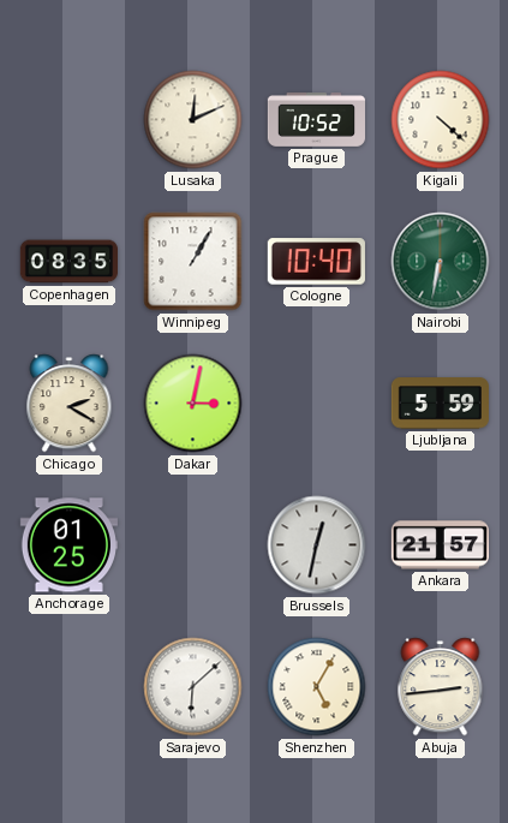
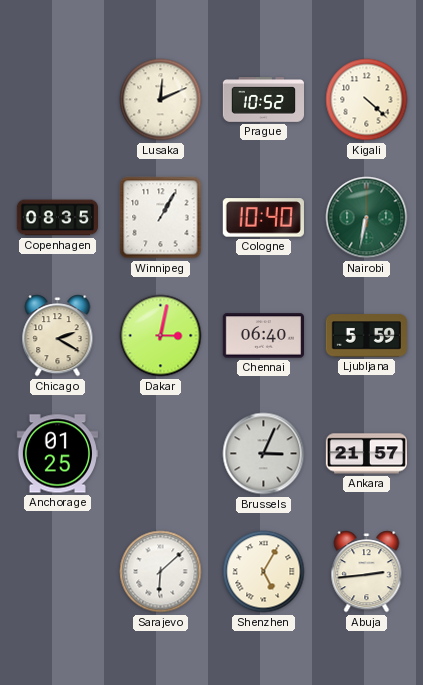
Chennai: none -> 06:40 (263, 336)
Brussels: 12:32 -> 3:04 (264, 454)
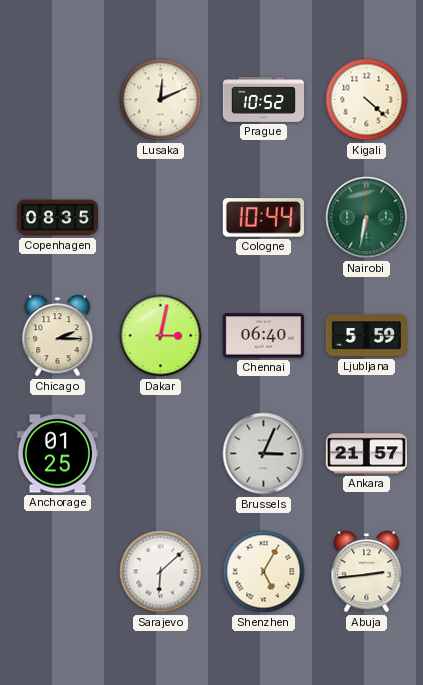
Winnipeg: 1:05 -> none (161, 218)
Cologne: 10:40 -> 10:44 (263, 218)
Chicago: 2:20 -> 2:15 (58, 336)
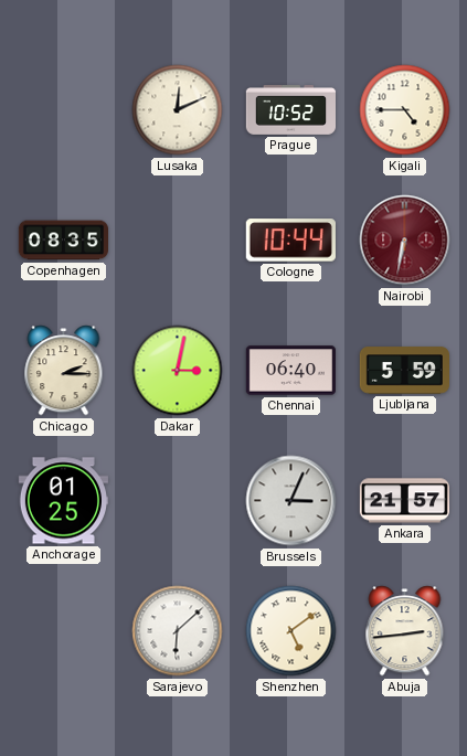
Kigali: 4:22 -> 4:45 (405, 110)
Nairobi dial: green -> burgundy (405, 241)
Shenzhen: 5:05 -> 5:09 (291, 631)
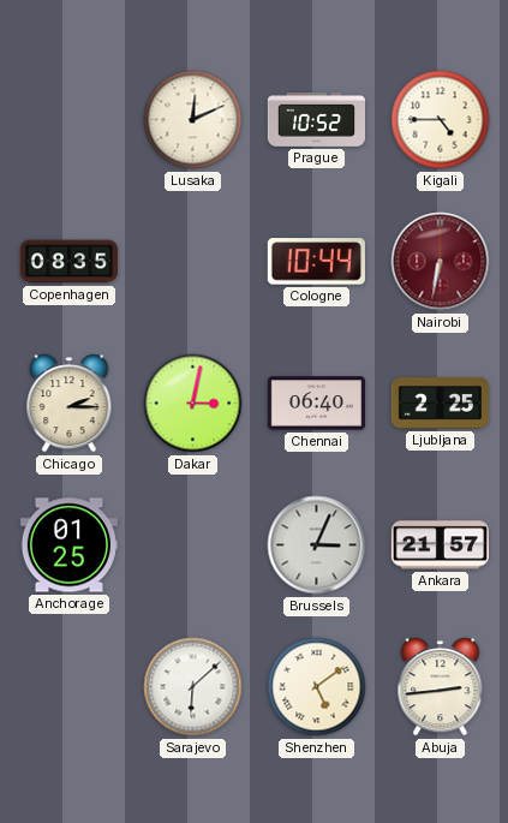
Ljubljana: 5:59 -> 2:25 (440, 404)
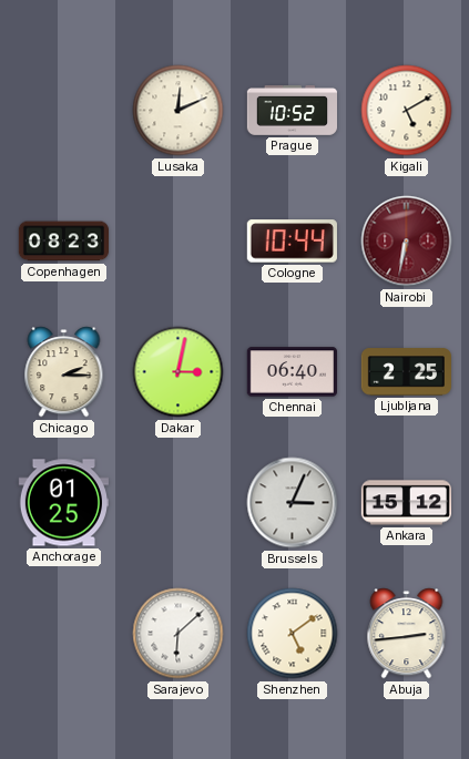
Kigali: 4:45 -> 5:10 (407, 111)
Copenhagen: 08:35 -> 08:23 (63, 242)
Ankara: 21:57 -> 15:12 (406, 503)
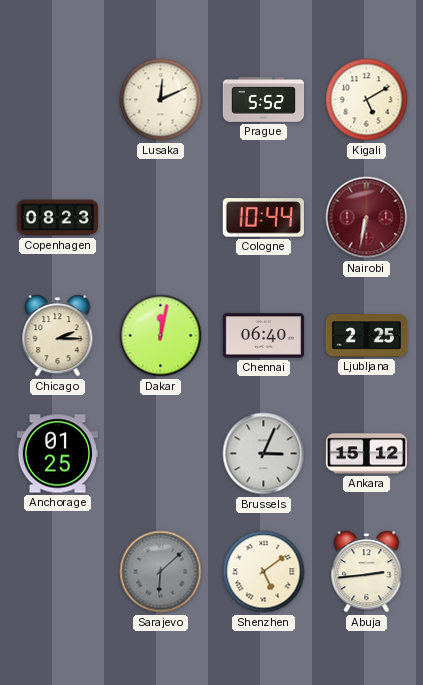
Prague: 10:52 -> 5:52 (264, 100)
Dakar: 3:02 -> 12:02 (161, 336)
Sarajevo dial: white -> grey (161, 572)
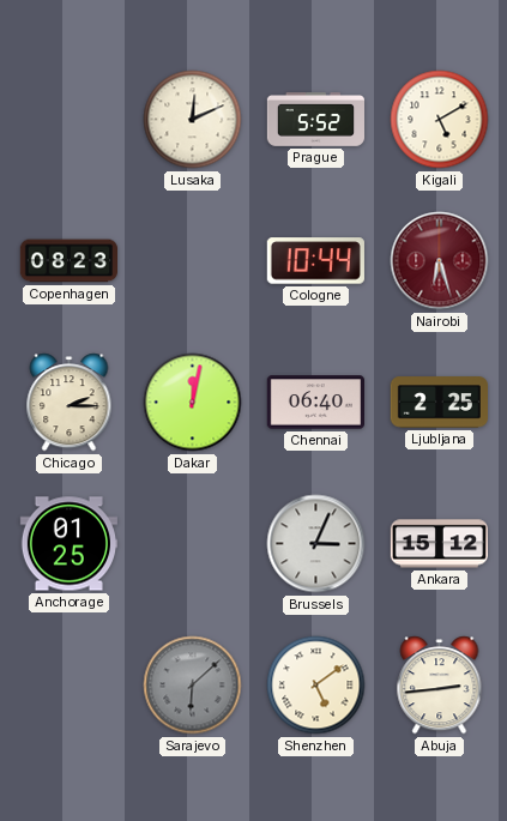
Nairobi: 6:32 -> 6:27 (440, 261)
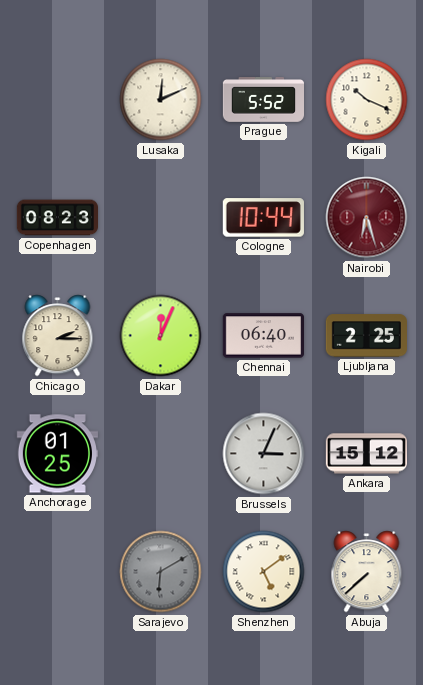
Kigali: 5:10 -> 10:19 (367, 100)
Dakar: 12:02 -> 12:04 (161, 336)
Sarajevo: 6:08 -> 6:10 (161, 572)
Abuja: 2:44 -> 7:38 (367, 572)
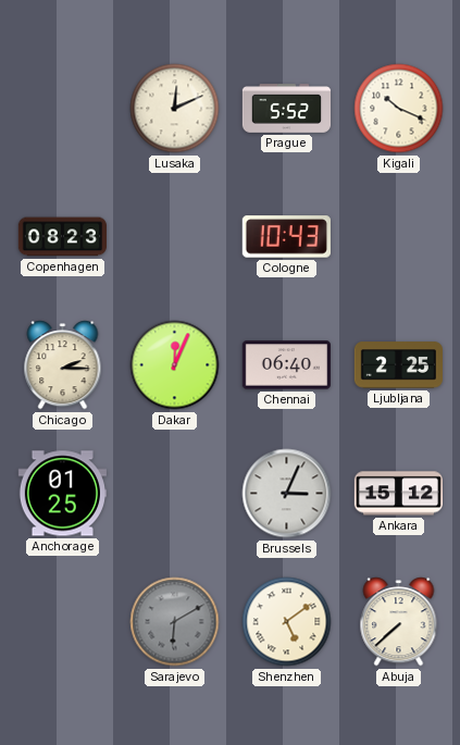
Cologne: 10:44 -> 10:43 (286, 237)
Nairobi: 6:27 -> none (367, 218)
